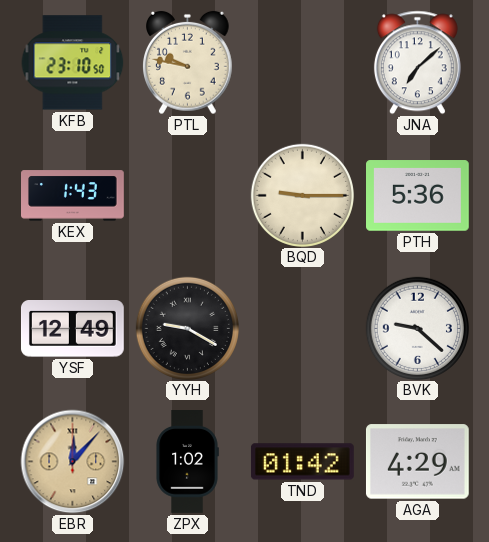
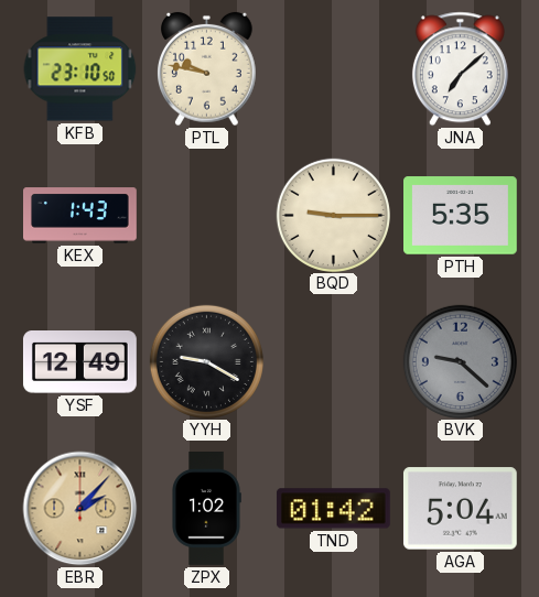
PTH: 5:36 -> 5:35 (461, 216)
BVK dial: white -> grey (460, 361)
EBR: 12:07 -> 2:07 (80, 509)
AGA: 4:29 -> 5:04 (460, 509)
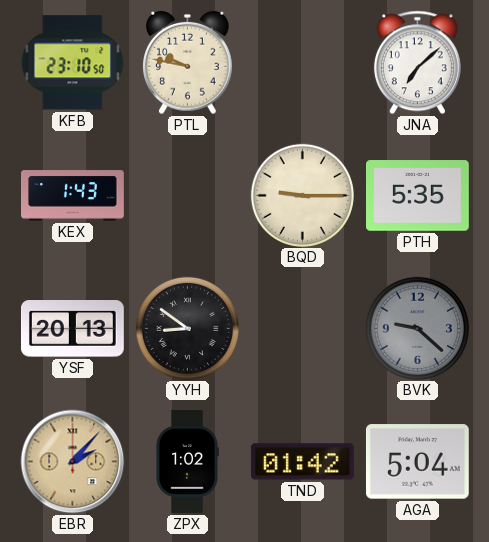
YSF: 12:49 -> 20:13 (72, 329)
YYH: 9:20 -> 8:51 (187, 328)
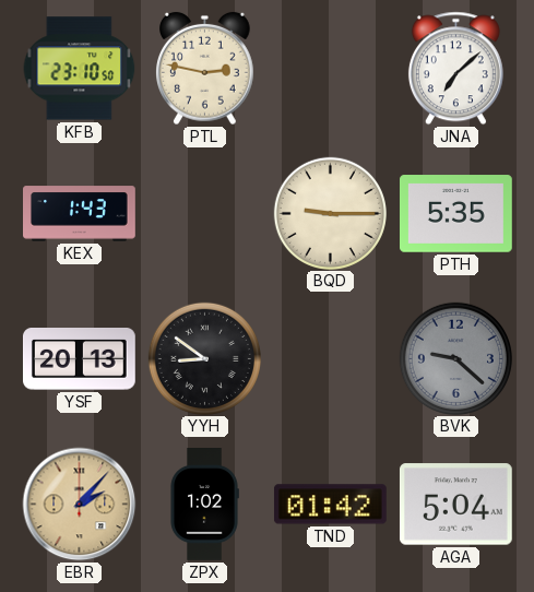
PTL: 9:47 -> 2:47 (205, 69)
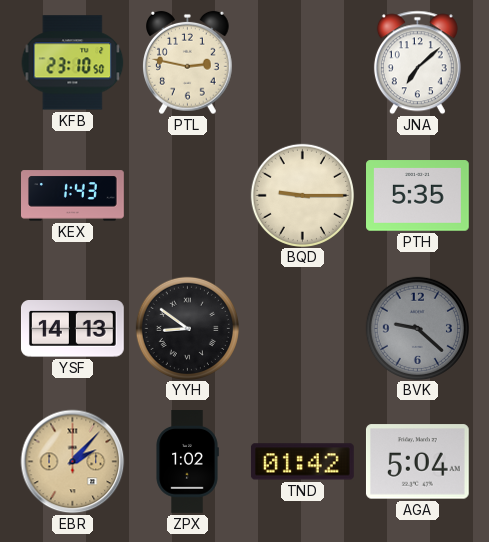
YSF: 20:13 -> 14:13 (72, 329)
